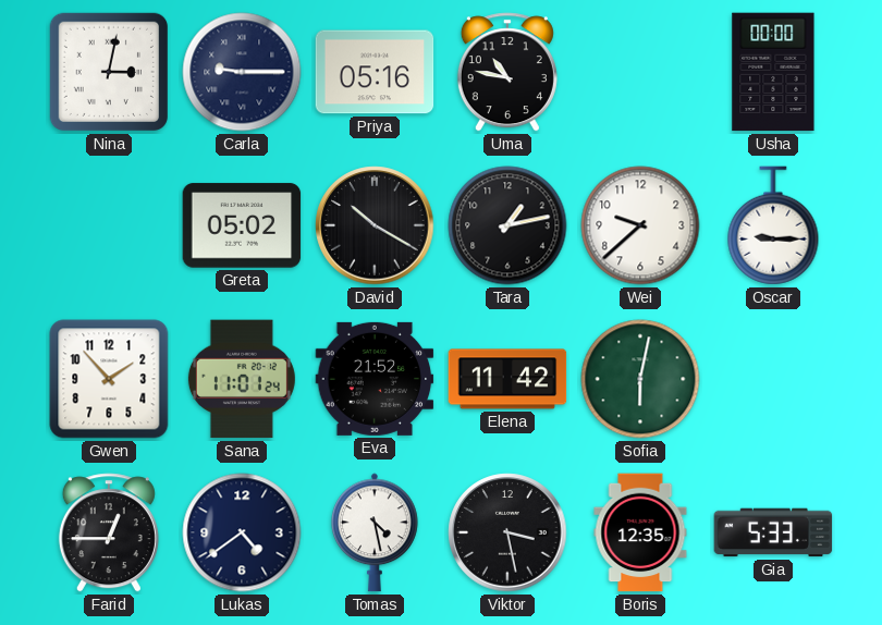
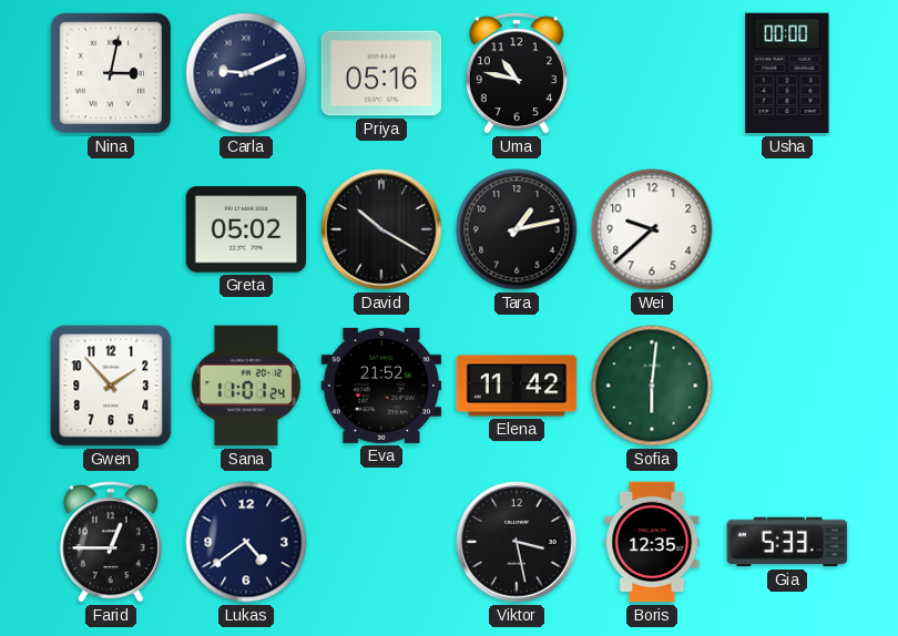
Carla: 9:15 -> 9:11 (246, 73)
Oscar: 9:15 -> none (773, 225)
Sofia: 6:02 -> 6:01 (652, 386)
Tomas: 4:28 -> none (376, 532)
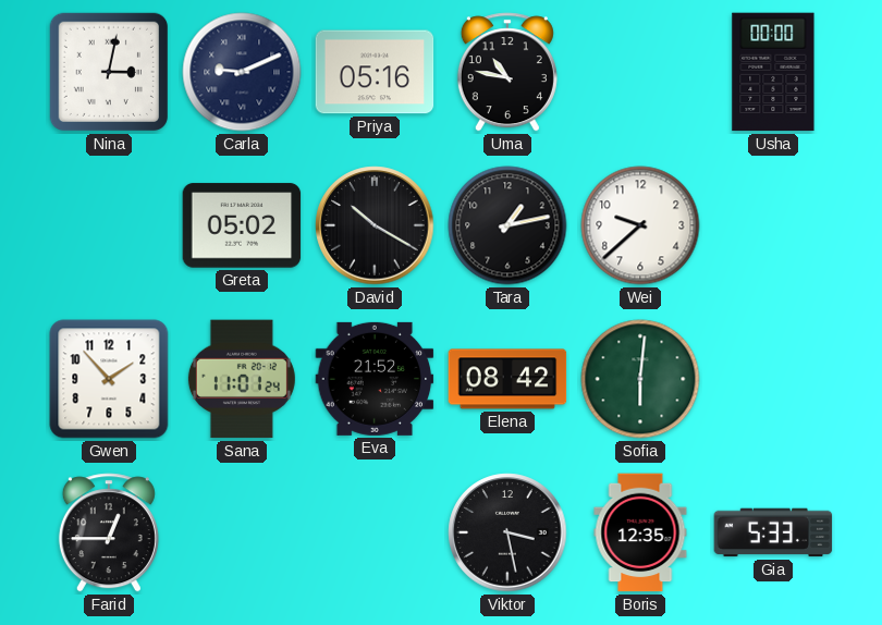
Elena: 11:42 -> 08:42 (507, 379)
Lukas: 4:39 -> none (246, 542)
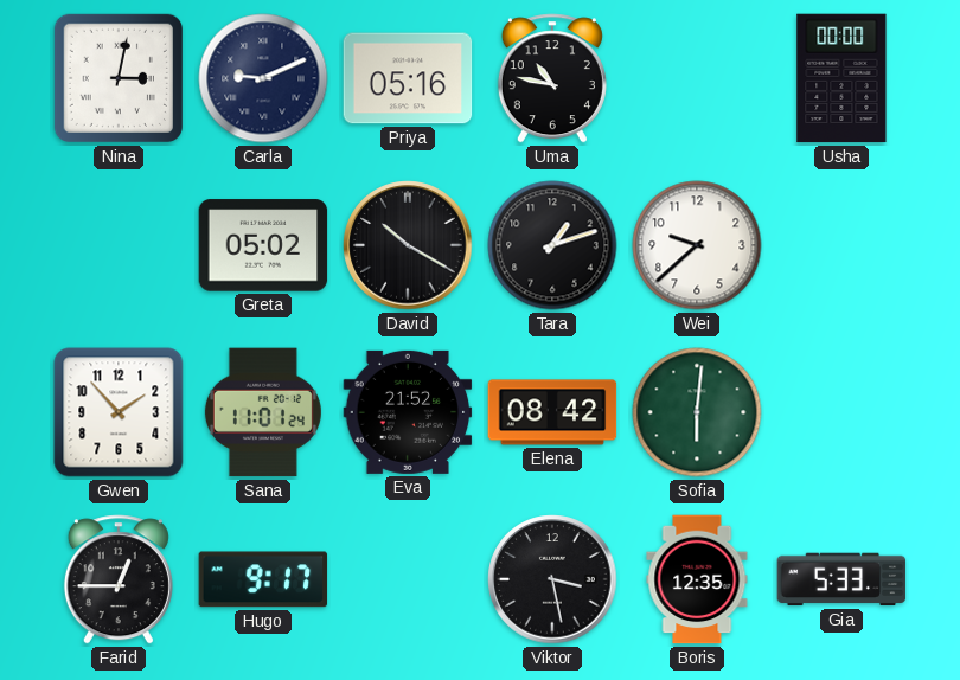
Tara: 1:13 -> 1:12 (552, 245)
Hugo: none -> 9:17 (263, 579)
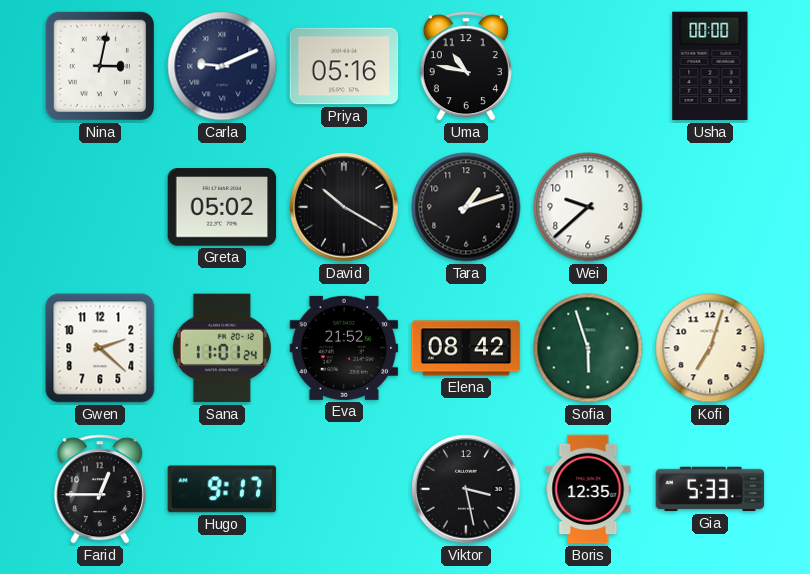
Gwen: 1:53 -> 2:22 (100, 348)
Sofia: 6:01 -> 5:57 (588, 348)
Kofi: none -> 7:03 (710, 348)
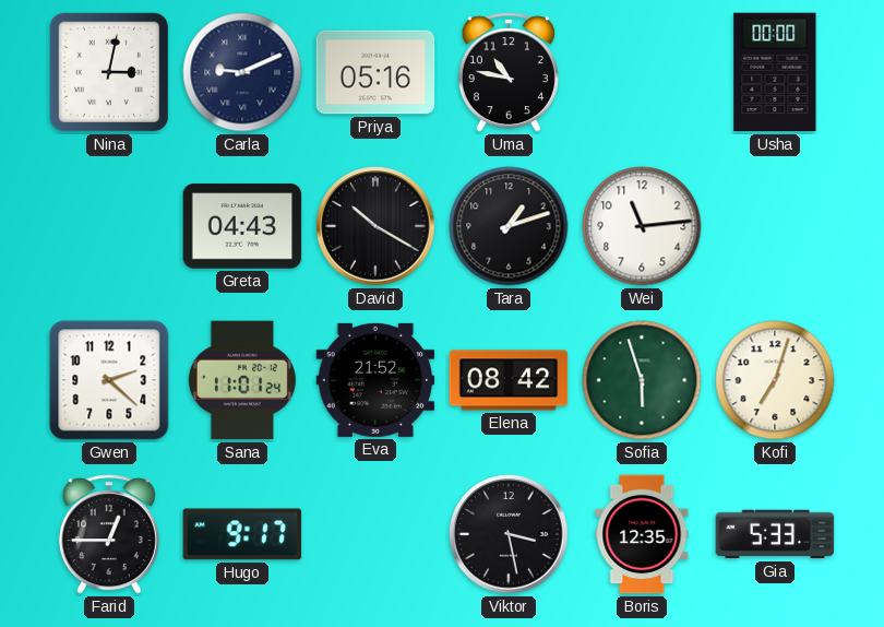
Greta: 05:02 -> 04:43 (242, 226)
Wei: 9:38 -> 11:14 (642, 226)
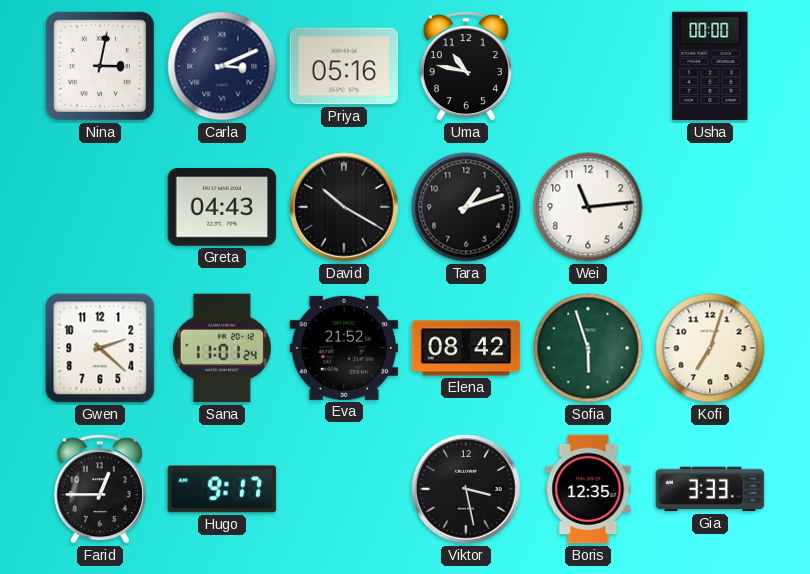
Carla: 9:11 -> 3:11 (222, 66)
Gia: 5:33 -> 3:33 (710, 489)
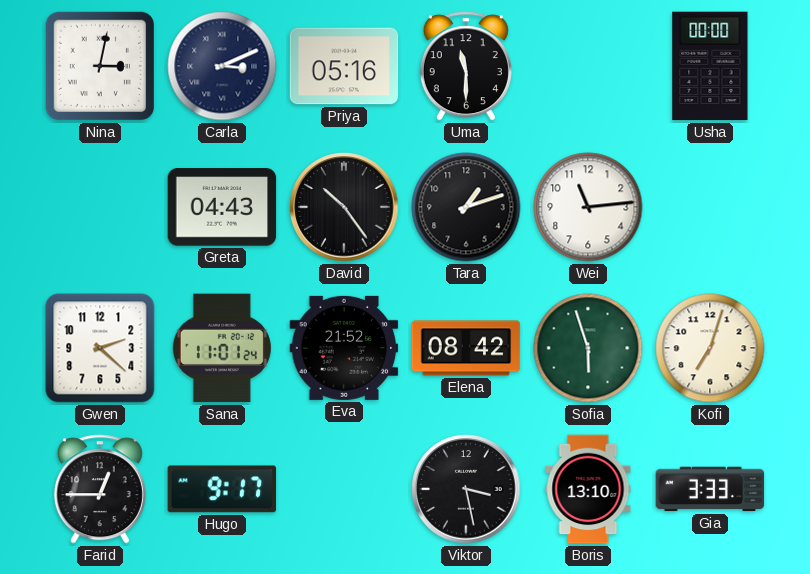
Uma: 10:47 -> 11:30 (466, 66)
David: 10:20 -> 10:24 (344, 207)
Boris: 12:35 -> 13:10 (588, 489)
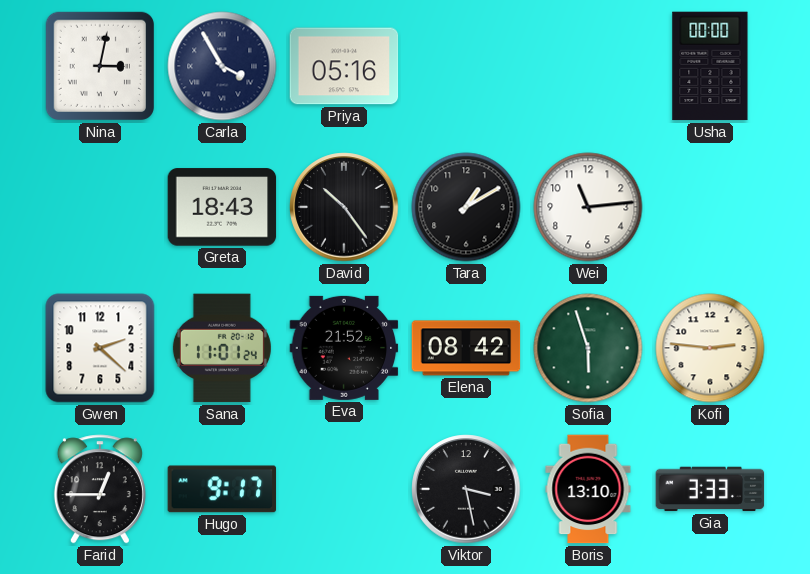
Carla: 3:11 -> 3:55 (222, 66)
Uma: 11:30 -> none (466, 66)
Greta: 04:43 -> 18:43 (222, 207)
Tara: 1:12 -> 1:10 (466, 207)
Kofi: 7:03 -> 2:46 (710, 348)
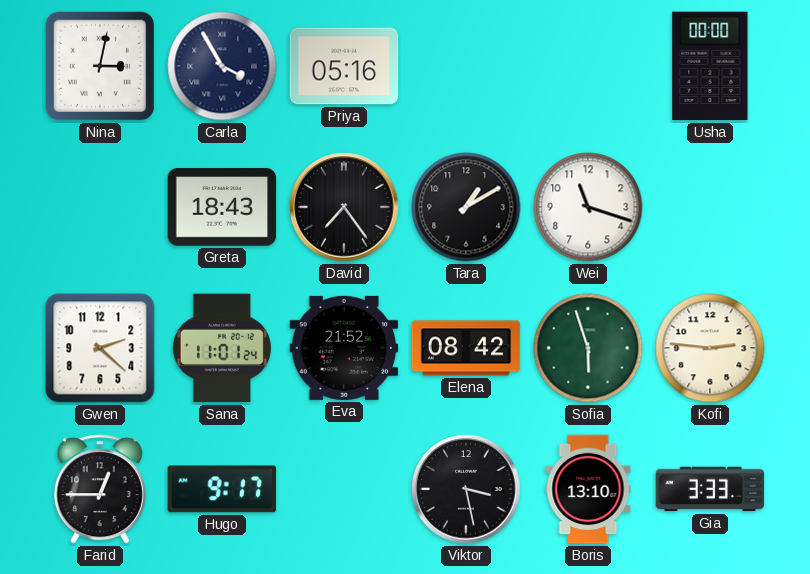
David: 10:24 -> 7:24 (344, 207)
Wei: 11:14 -> 11:18 (588, 207)
